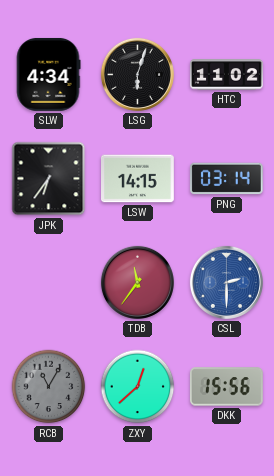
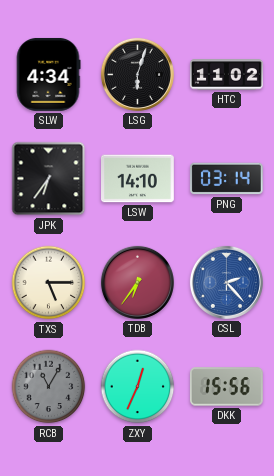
LSW: 14:15 -> 14:10 (138, 179)
TXS: none -> 5:15 (49, 283)
TDB: 11:36 -> 6:36 (137, 282)
CSL: 2:30 -> 2:23 (226, 282)
ZXY: 12:38 -> 12:34 (138, 387)
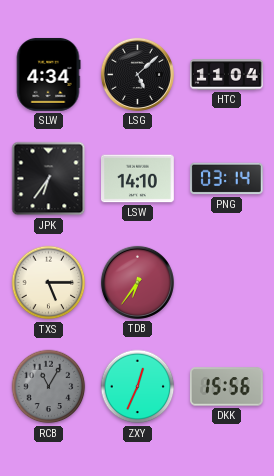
LSG: 6:03 -> 5:08 (137, 74)
HTC: 11:02 -> 11:04 (227, 75)
CSL: 2:23 -> none (226, 282)
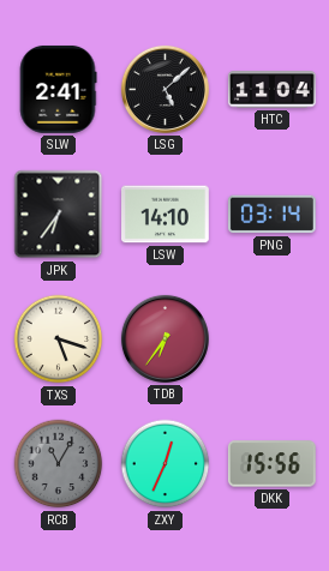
SLW: 4:34 -> 2:41 (58, 89)
TXS: 5:15 -> 5:18 (59, 339)
